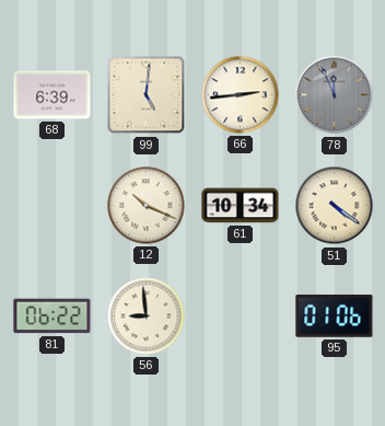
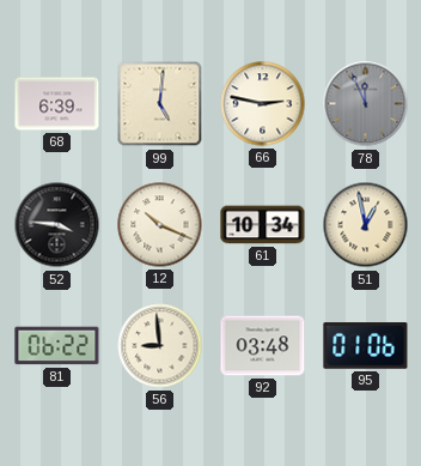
66: 2:44 -> 2:47 (263, 104)
52: none -> 3:46 (57, 225)
51: 4:21 -> 12:58 (366, 225)
92: none -> 03:48 (263, 346)
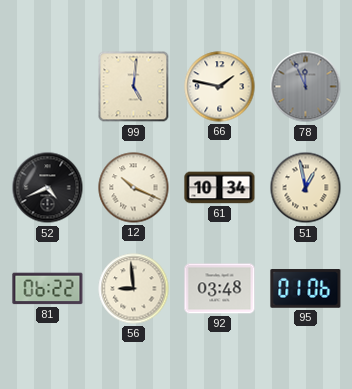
68: 6:39 -> none (57, 104)
66: 2:47 -> 1:47 (220, 87)
52: 3:46 -> 4:41 (48, 188)
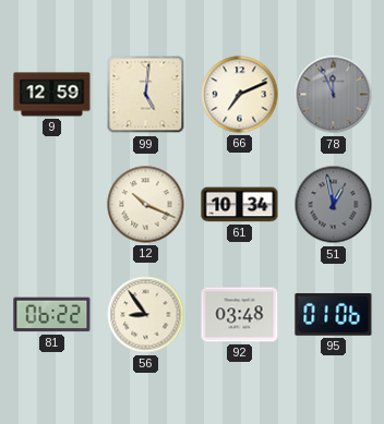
9: none -> 12:59 (52, 95)
66: 1:47 -> 7:11 (240, 95)
52: 4:41 -> none (48, 188)
51 dial: cream -> grey (334, 205)
56: 8:59 -> 8:54 (146, 315)
